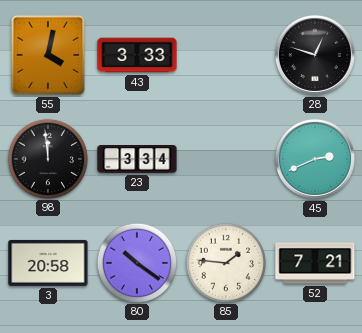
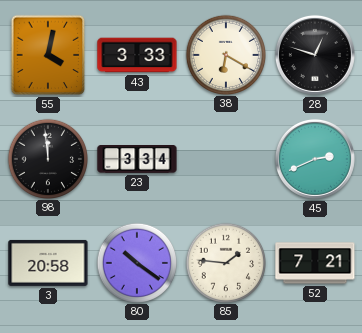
38: none -> 6:20 (225, 54)
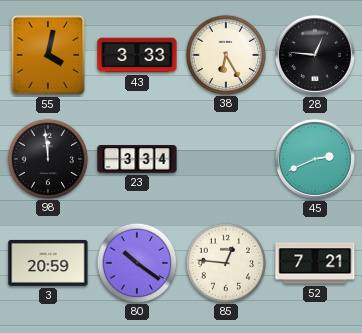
38: 6:20 -> 6:25 (225, 54)
28: 12:48 -> 12:46 (315, 55)
3: 20:58 -> 20:59 (48, 263)
85: 1:46 -> 12:46 (225, 262)
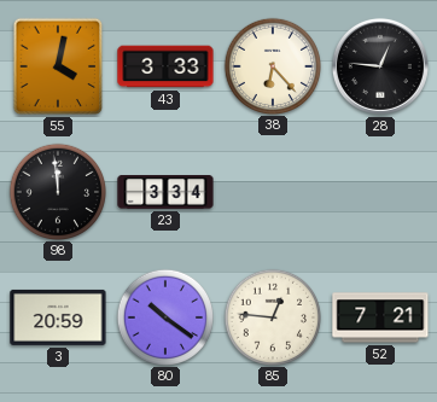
38: 6:25 -> 6:23 (272, 65)
45: 2:41 -> none (315, 159)
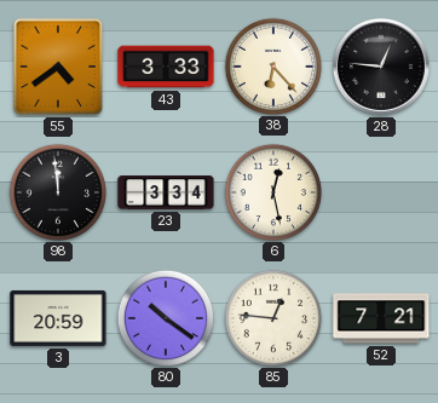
55: 4:02 -> 4:39 (58, 67)
6: none -> 12:28 (272, 191)
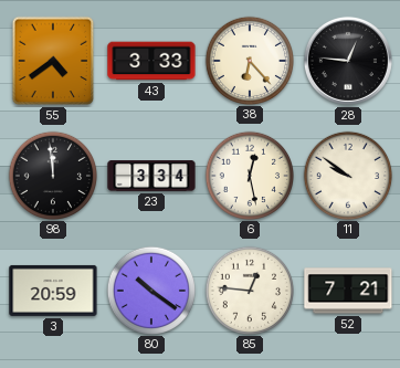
11: none -> 9:51 (347, 175)
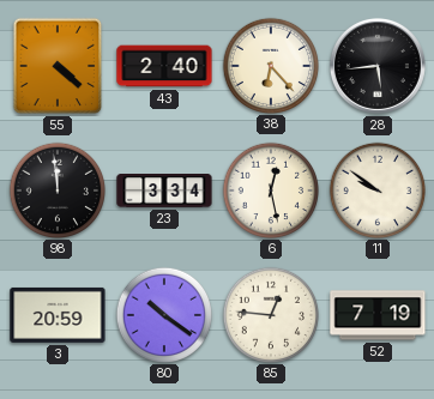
55: 4:39 -> 4:22 (58, 66)
43: 3:33 -> 2:40 (164, 66)
28: 12:46 -> 5:44 (378, 66)
52: 7:21 -> 7:19 (378, 315)
